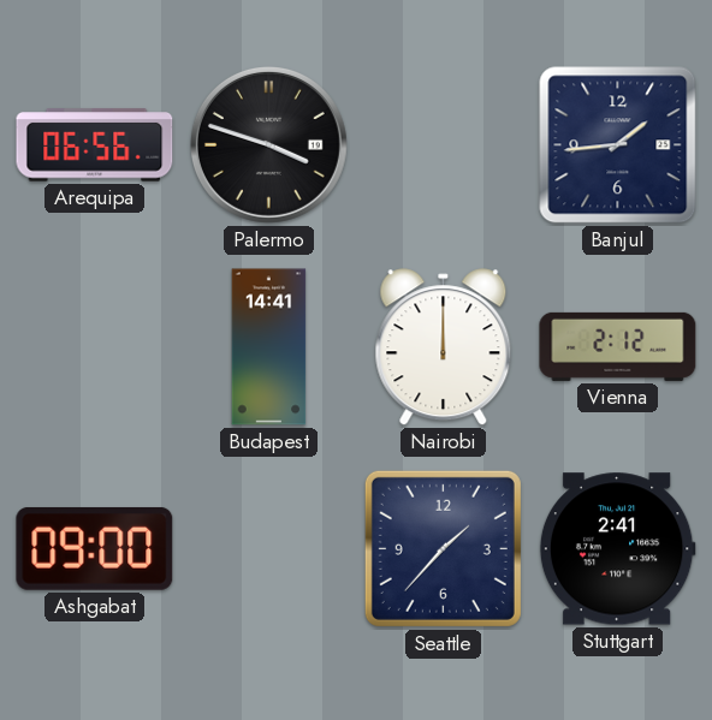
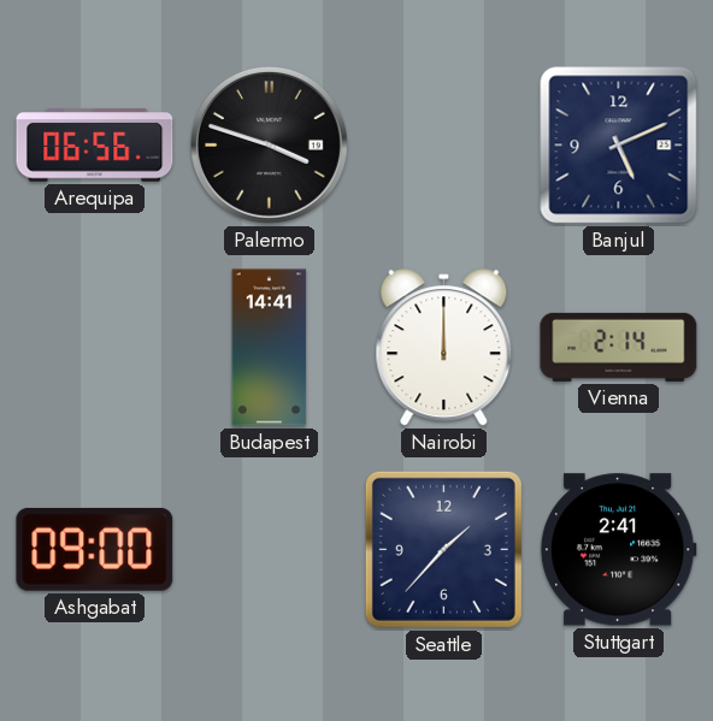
Banjul: 1:44 -> 5:11 (619, 146)
Vienna: 2:12 -> 2:14 (619, 347)
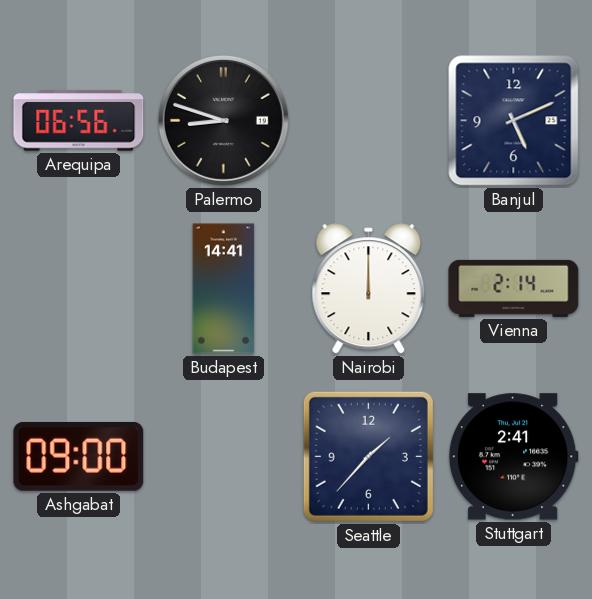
Palermo: 3:48 -> 8:48 (223, 120)
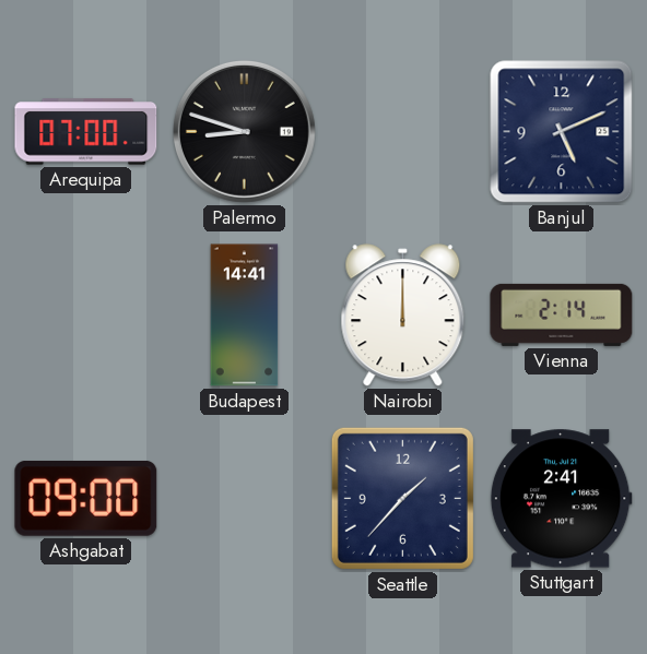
Arequipa: 06:56 -> 07:00 (86, 132)
